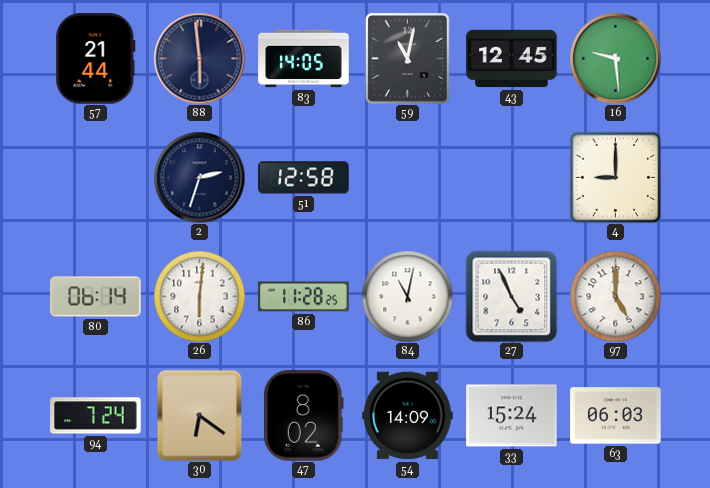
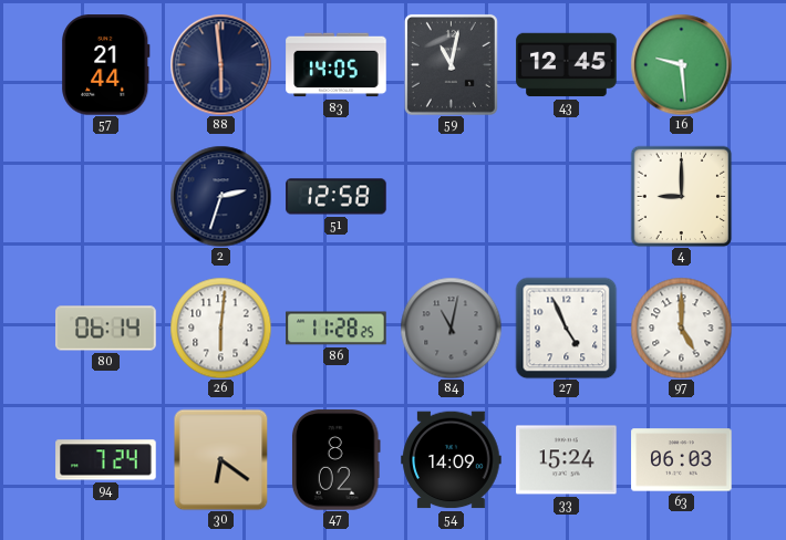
84 dial: white -> grey (451, 328)
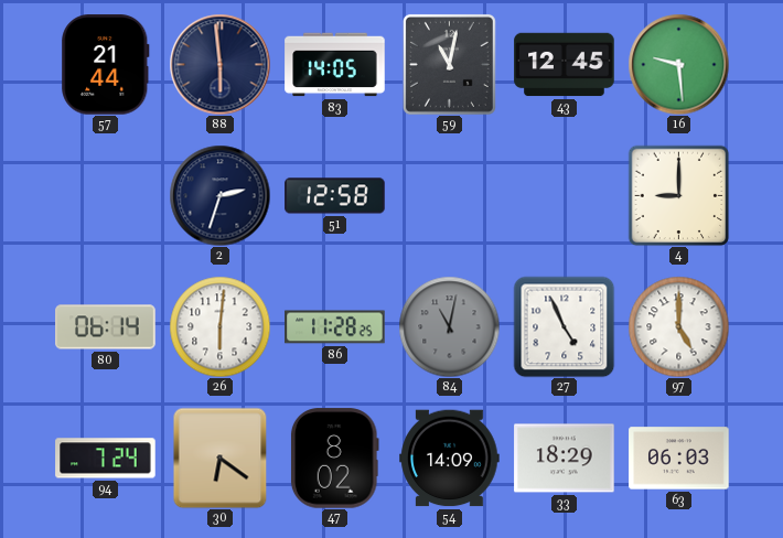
33: 15:24 -> 18:29 (565, 459)
